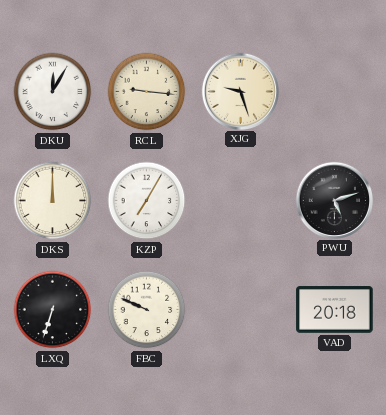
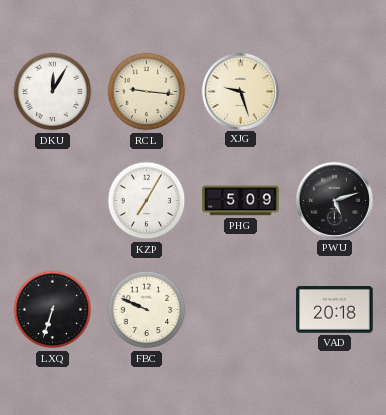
DKS: 12:00 -> none (53, 201)
PHG: none -> 5:09 (241, 201)
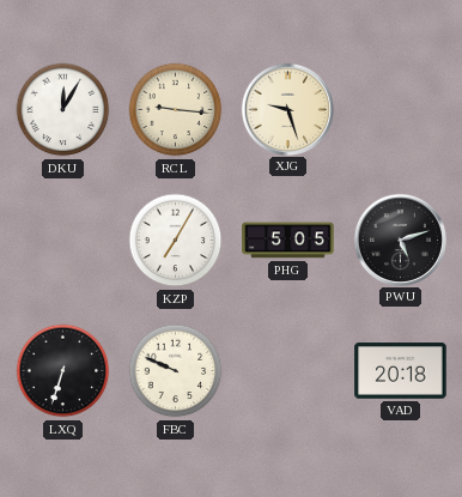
PHG: 5:09 -> 5:05 (288, 241)
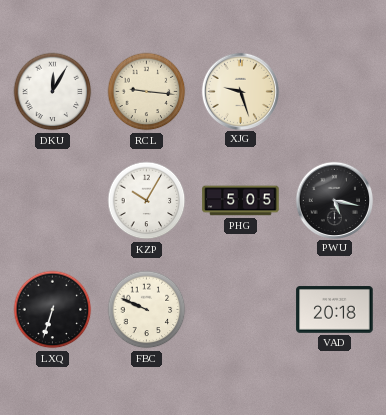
KZP: 7:05 -> 10:05 (147, 201)
PWU: 5:12 -> 5:17 (334, 200)
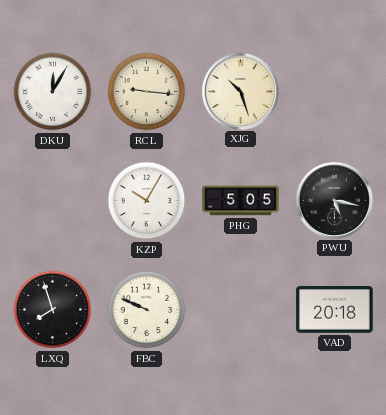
XJG: 9:27 -> 10:27 (240, 91)
LXQ: 6:33 -> 7:57 (53, 310)
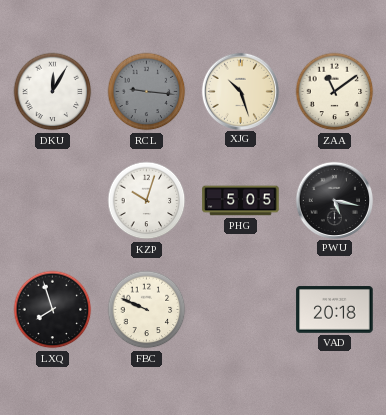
RCL dial: cream -> grey (147, 92)
ZAA: none -> 11:09 (335, 92)
KZP: 10:05 -> 10:03 (147, 201)
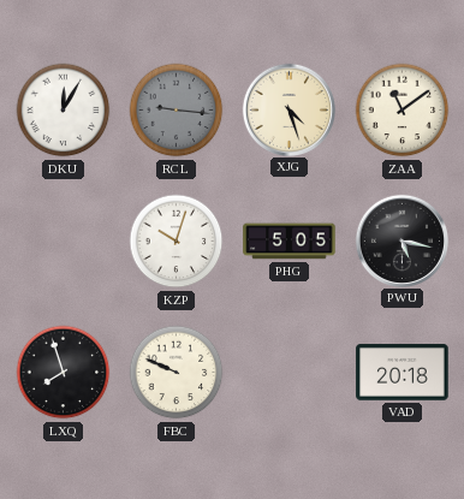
XJG: 10:27 -> 4:27 (288, 109)
